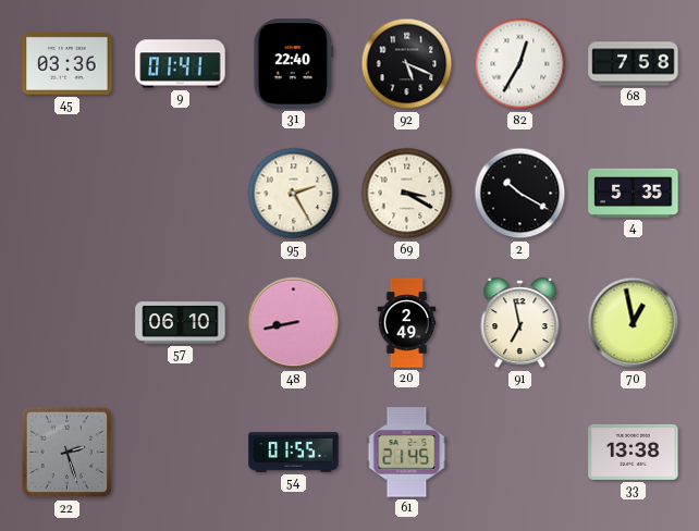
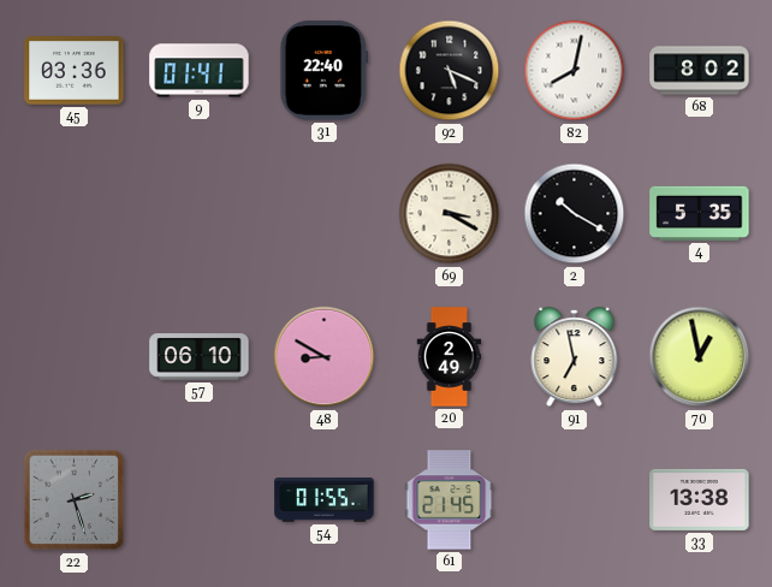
82: 12:35 -> 8:02 (575, 71)
68: 7:58 -> 8:02 (700, 71)
95: 2:25 -> none (294, 194)
48: 8:43 -> 8:50 (325, 357)
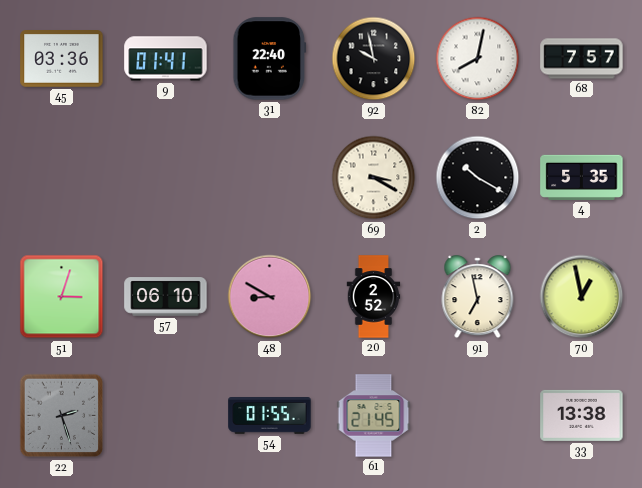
92: 5:19 -> 9:58 (374, 59)
68: 8:02 -> 7:57 (582, 59)
51: none -> 3:03 (62, 297)
20: 2:49 -> 2:52 (374, 297)
